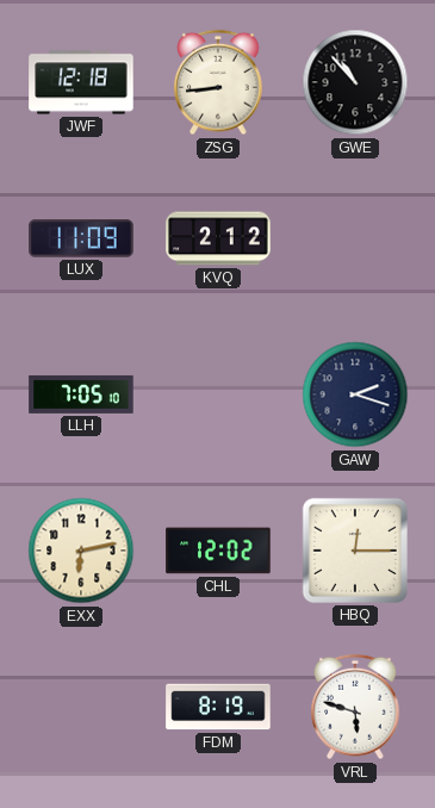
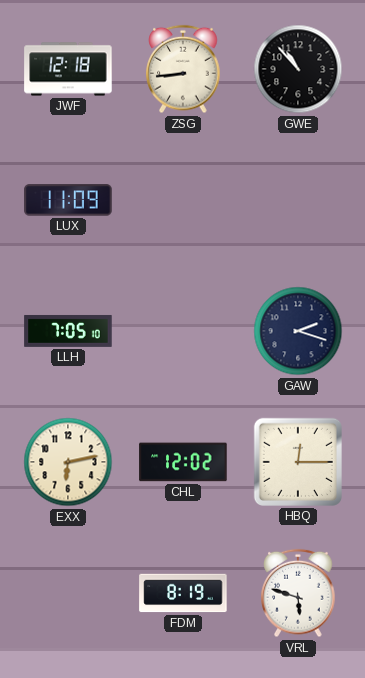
KVQ: 2:12 -> none (218, 238)
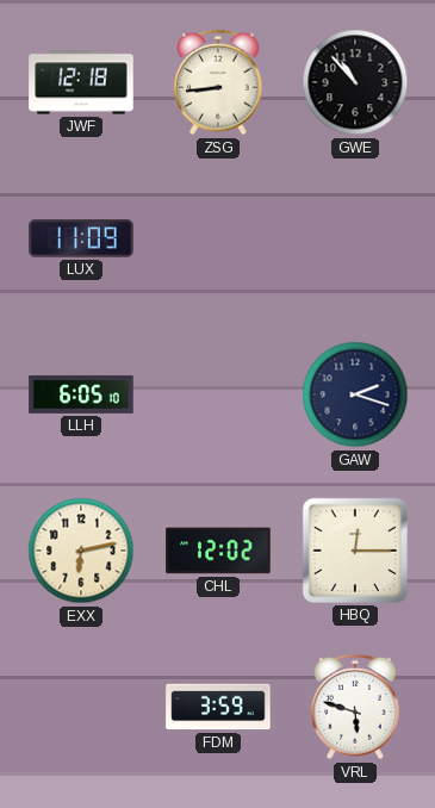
LLH: 7:05 -> 6:05 (81, 394)
FDM: 8:19 -> 3:59 (218, 707)
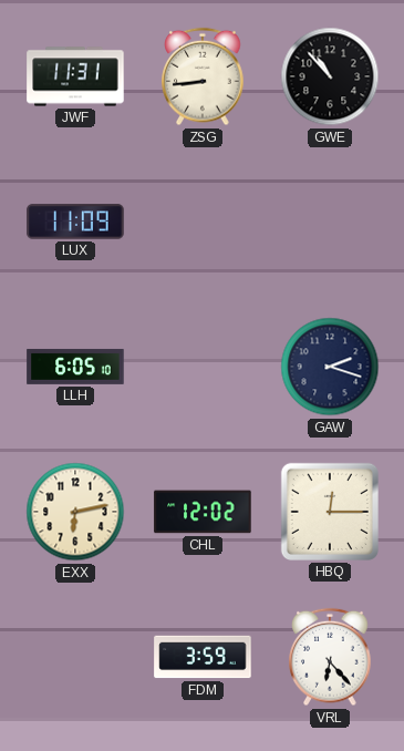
JWF: 12:18 -> 11:31 (75, 76)
VRL: 5:48 -> 6:23 (330, 657)
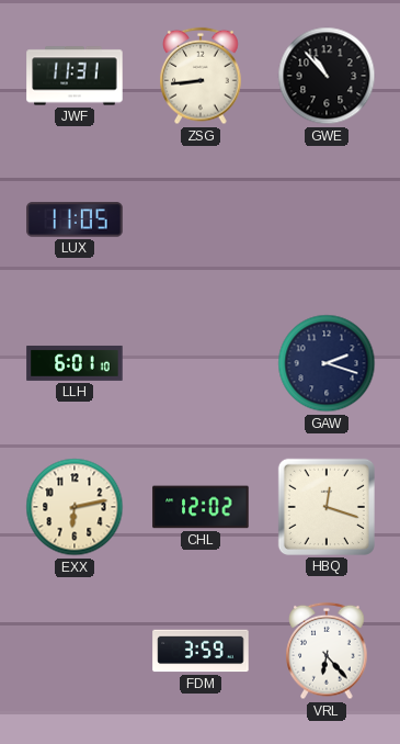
LUX: 11:09 -> 11:05 (75, 219)
LLH: 6:05 -> 6:01 (75, 363)
HBQ: 12:15 -> 12:18 (327, 507)
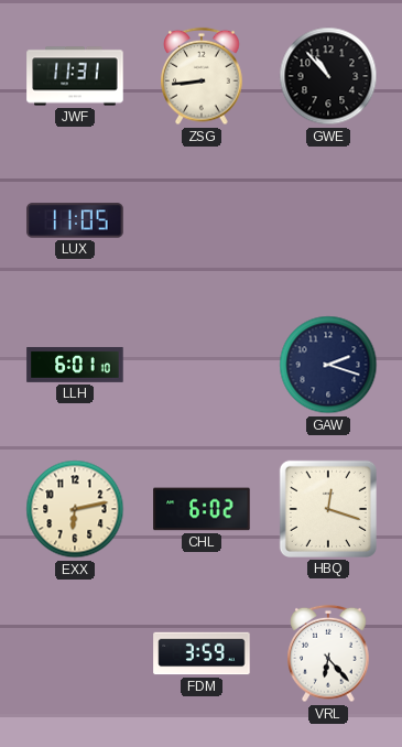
CHL: 12:02 -> 6:02 (202, 509)
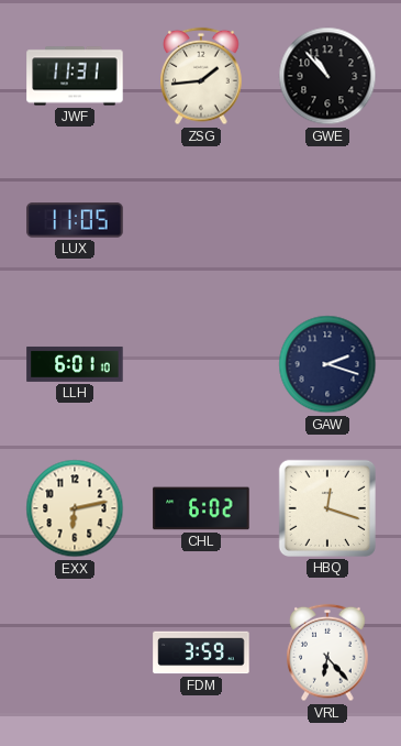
ZSG: 8:44 -> 1:44 (201, 76)
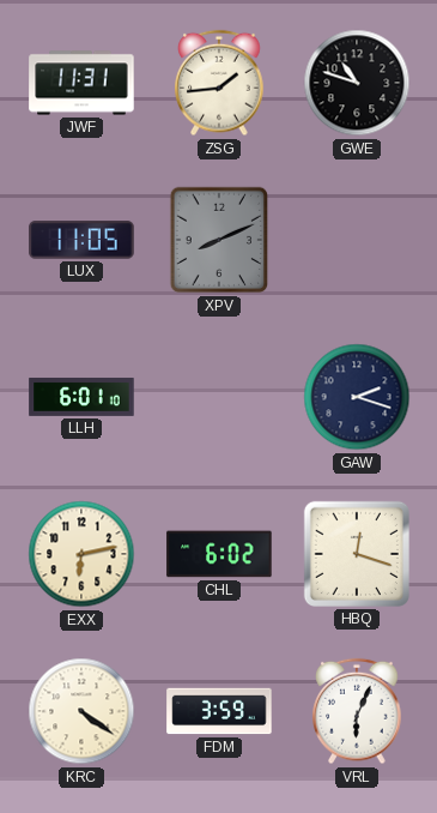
GWE: 10:53 -> 10:48 (357, 83)
XPV: none -> 8:11 (219, 240)
KRC: none -> 4:21 (81, 711)
VRL: 6:23 -> 6:04 (357, 711)
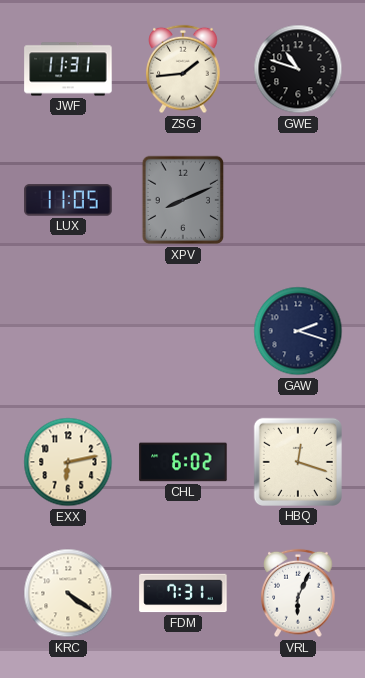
LLH: 6:01 -> none (81, 397)
FDM: 3:59 -> 7:31 (183, 593)
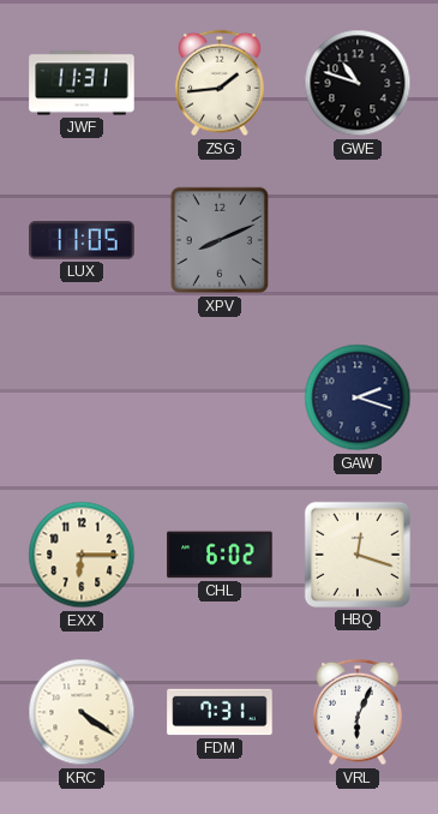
EXX: 6:13 -> 6:15 (82, 555)
